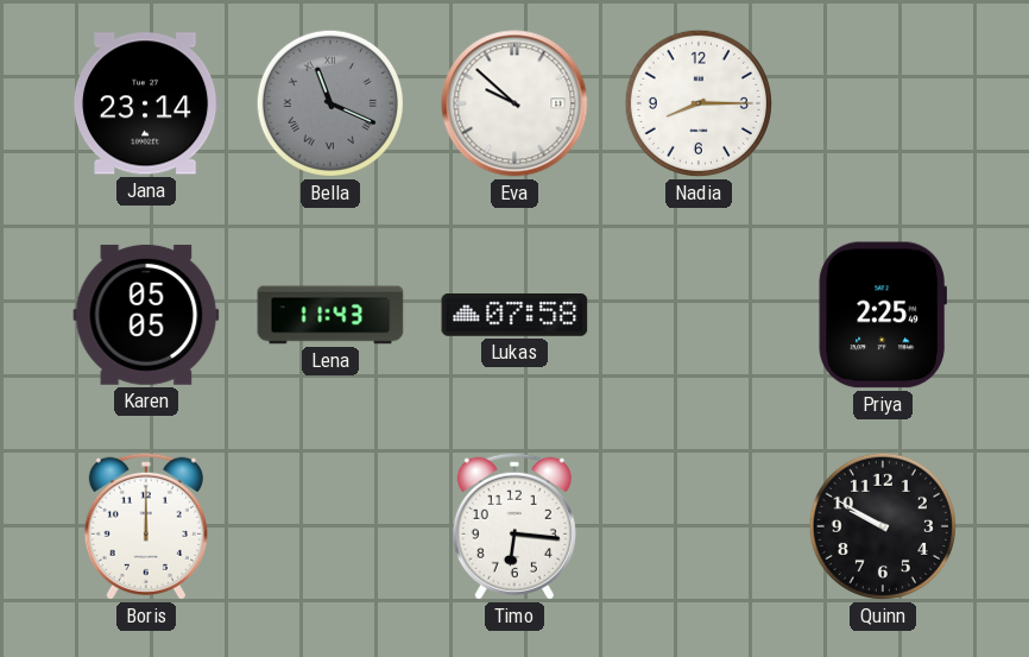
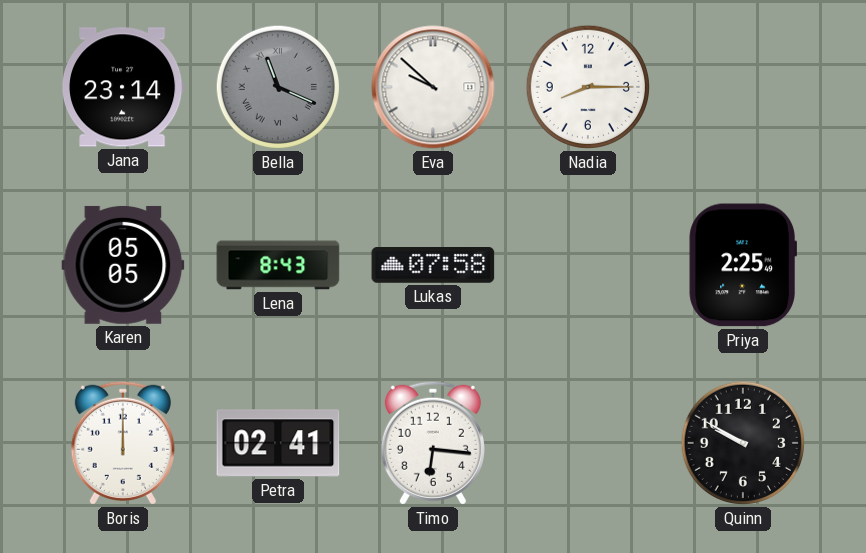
Lena: 11:43 -> 8:43 (278, 265)
Petra: none -> 02:41 (278, 443)
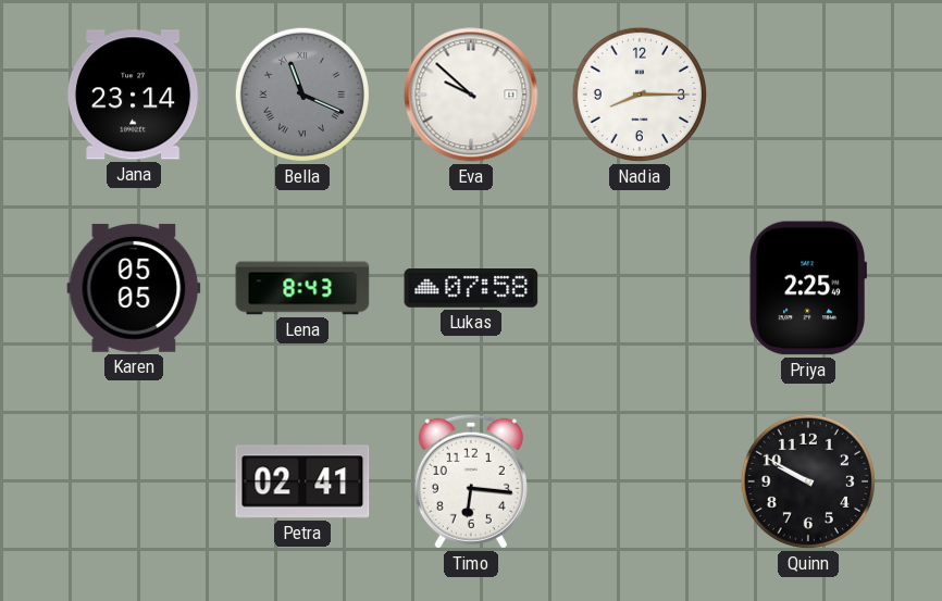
Boris: 12:00 -> none (123, 443)
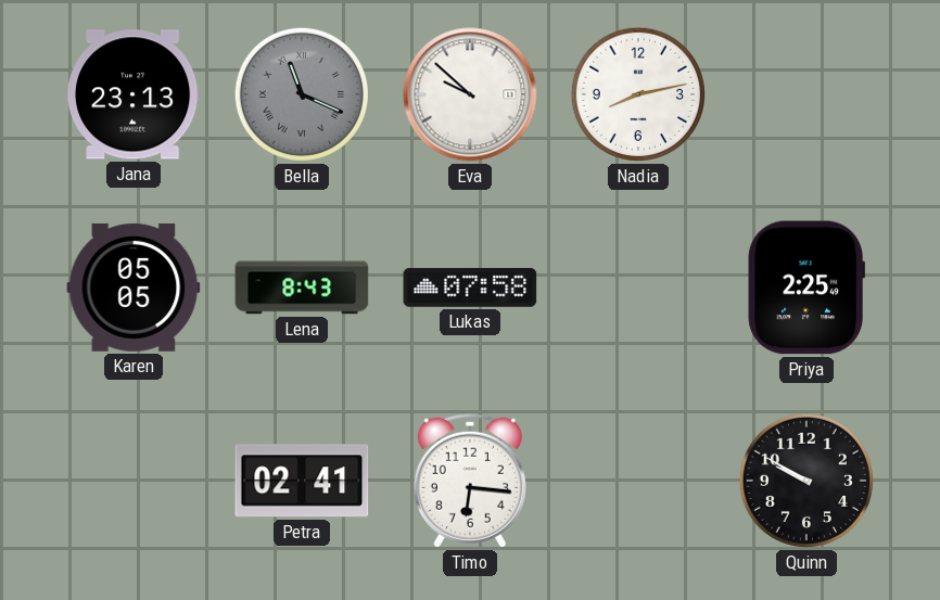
Jana: 23:14 -> 23:13 (134, 94)
Nadia: 8:15 -> 8:13 (638, 94)
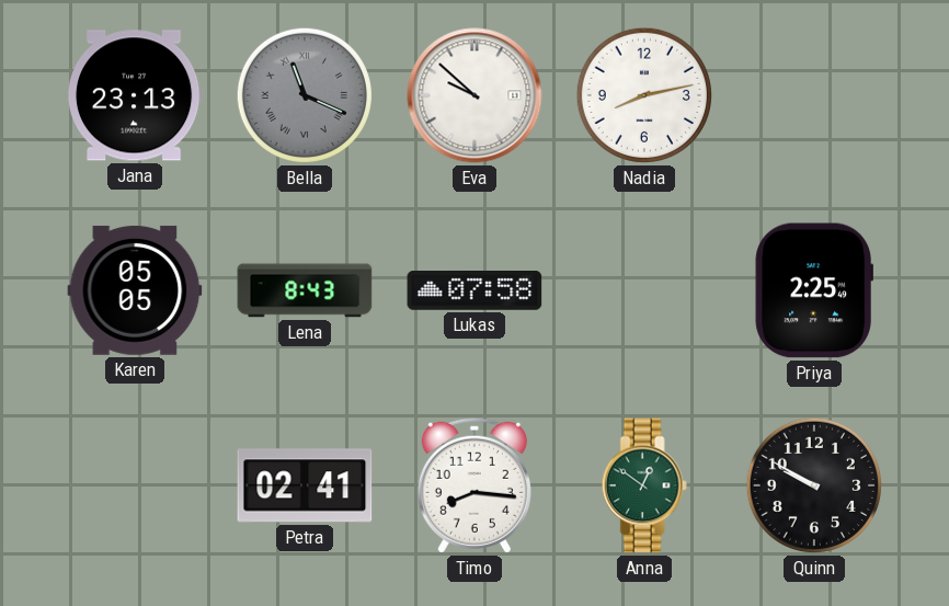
Timo: 6:16 -> 8:16 (474, 485)
Anna: none -> 12:51 (644, 485)
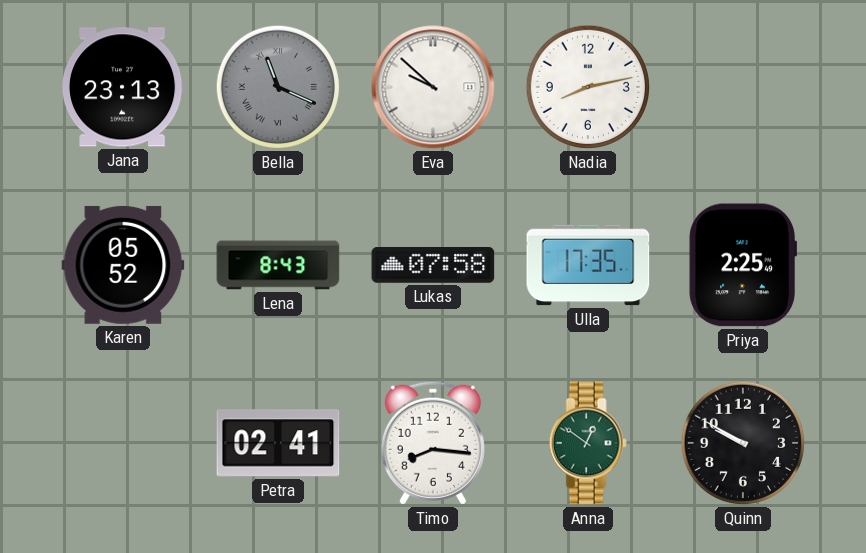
Karen: 05:05 -> 05:52 (123, 265)
Ulla: none -> 17:35 (588, 265)
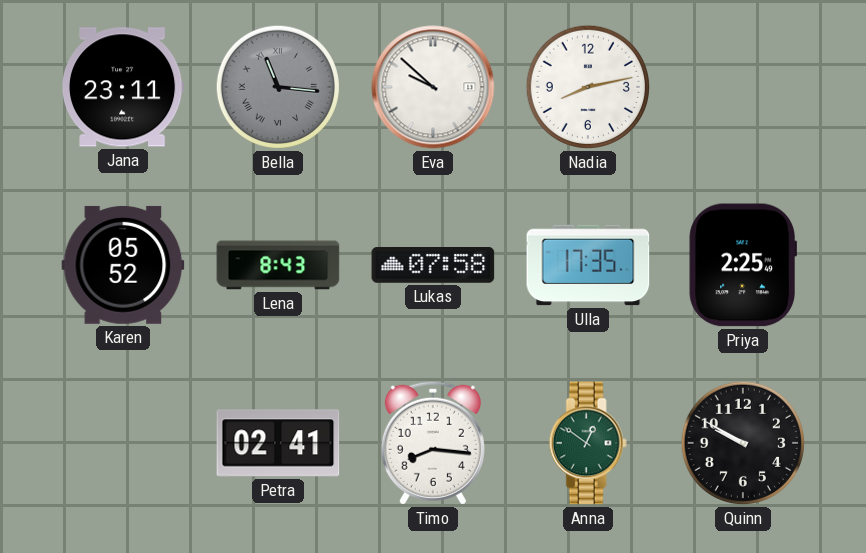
Jana: 23:13 -> 23:11 (123, 87)
Bella: 11:19 -> 11:16 (278, 87)
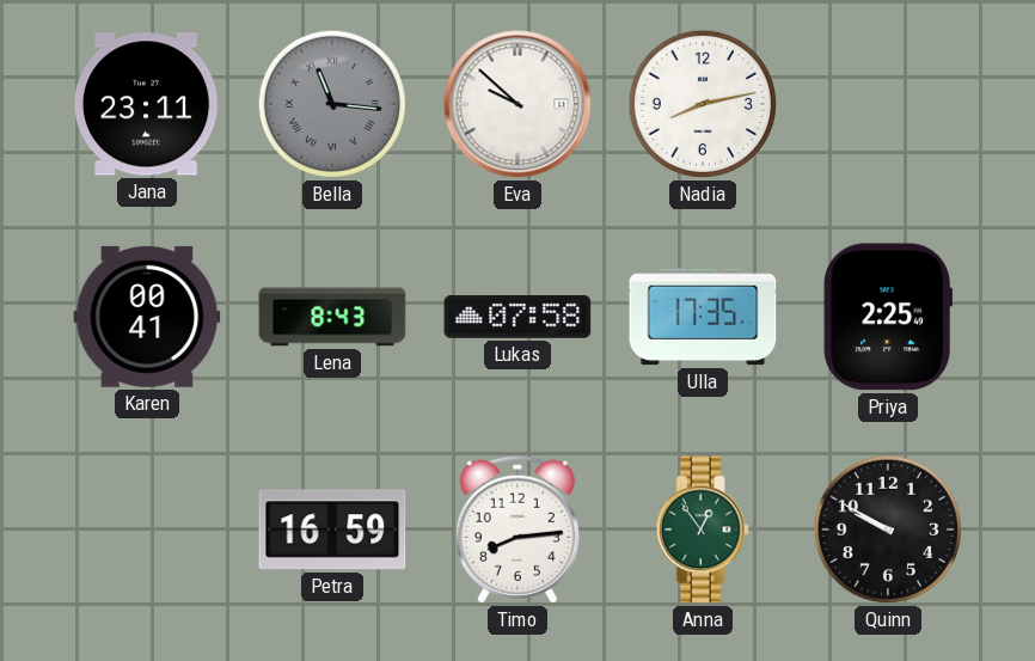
Karen: 05:52 -> 00:41 (147, 317)
Petra: 02:41 -> 16:59 (332, 530)
Timo: 8:16 -> 8:14 (517, 530)
Anna: 12:51 -> 12:54 (703, 530)
